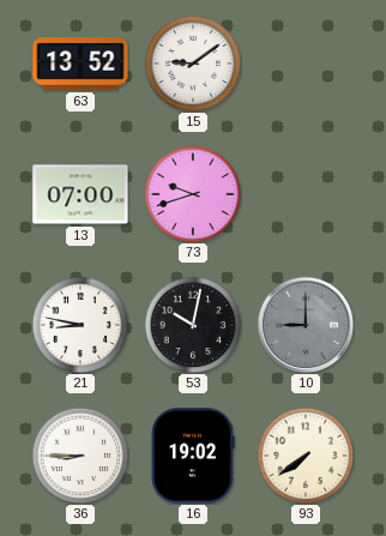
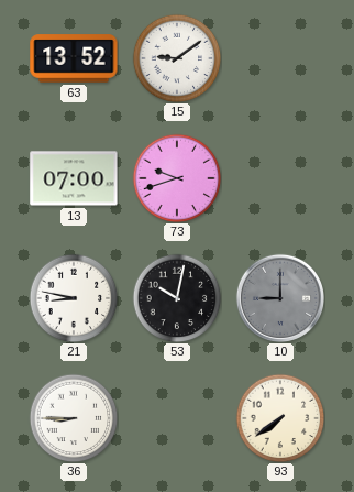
16: 19:02 -> none (193, 456)
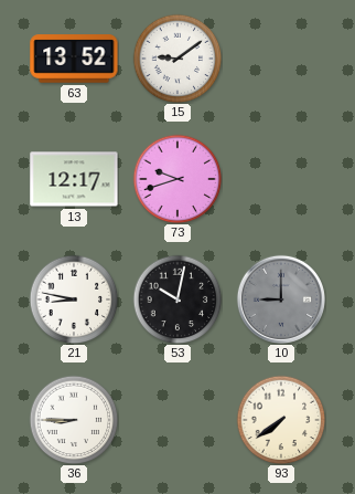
13: 07:00 -> 12:17 (74, 179)
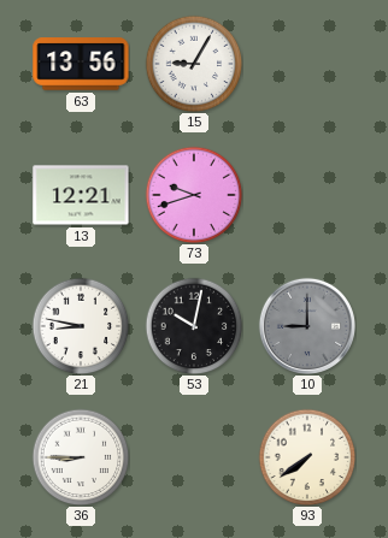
63: 13:52 -> 13:56 (81, 64)
15: 9:09 -> 9:05 (194, 64)
13: 12:17 -> 12:21 (81, 195)
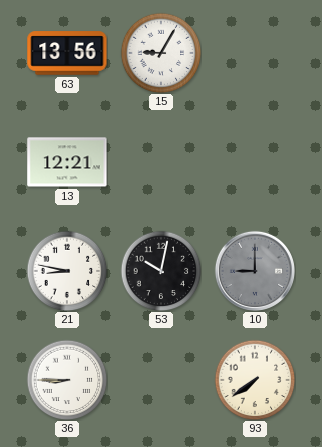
73: 9:42 -> none (194, 195)
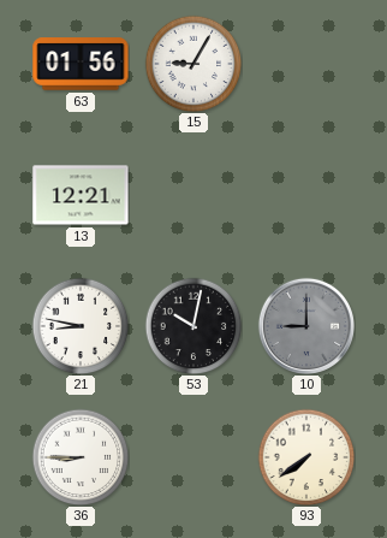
63: 13:56 -> 01:56 (81, 64)
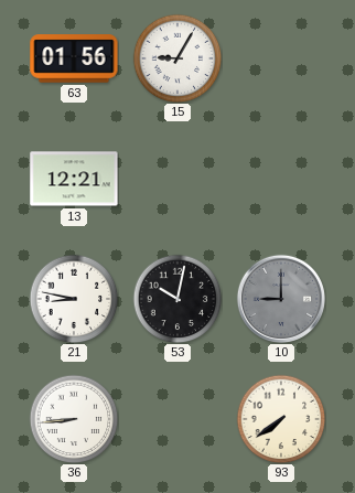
36: 8:45 -> 8:44 (74, 419)
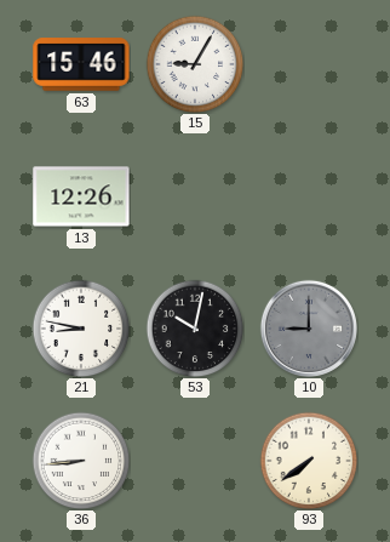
63: 01:56 -> 15:46 (81, 64)
13: 12:21 -> 12:26 (81, 196)
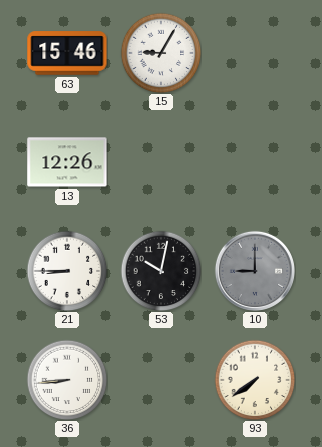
21: 8:47 -> 8:45 (67, 271)
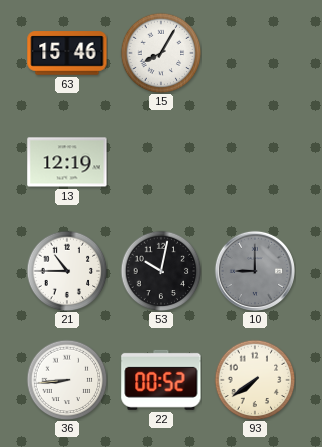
15: 9:05 -> 8:05 (161, 53)
13: 12:26 -> 12:19 (67, 162)
21: 8:45 -> 10:45 (67, 271)
22: none -> 00:52 (161, 380)
